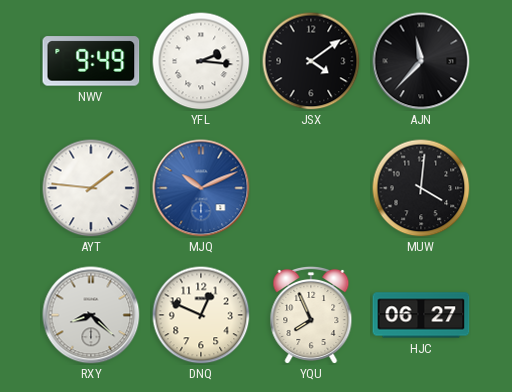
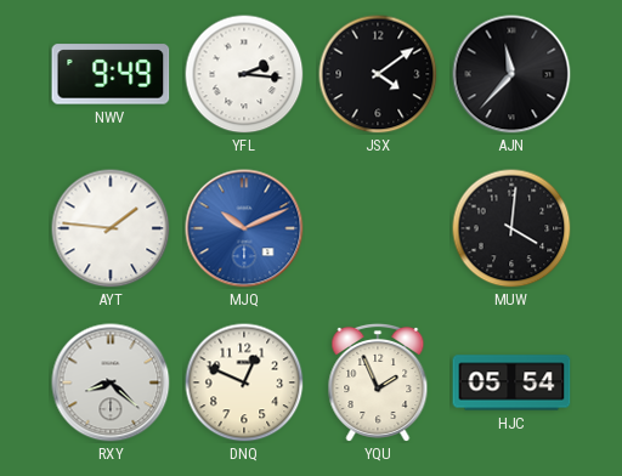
YQU: 7:56 -> 1:56 (378, 382)
HJC: 06:27 -> 05:54 (511, 382)
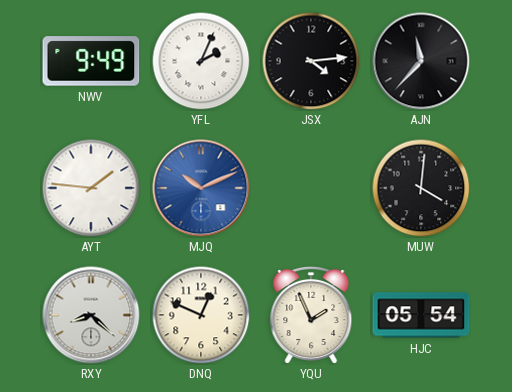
YFL: 2:16 -> 2:04 (201, 61)
JSX: 4:09 -> 4:14 (311, 61)
